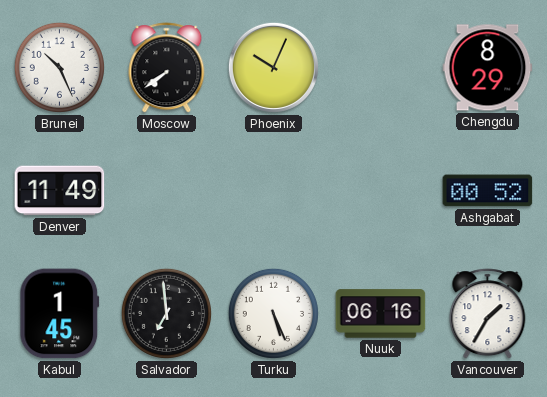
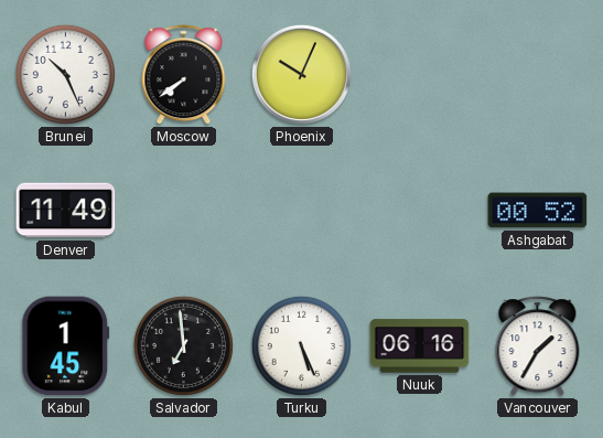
Chengdu: 8:29 -> none (488, 68)
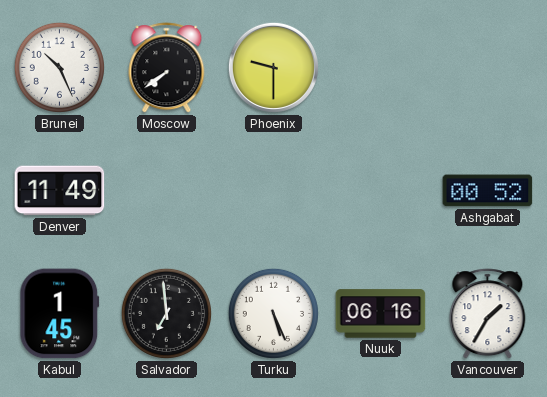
Phoenix: 10:04 -> 9:30 (273, 67)
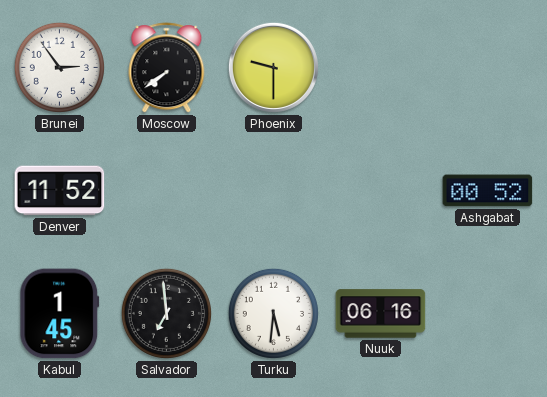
Brunei: 10:26 -> 2:54 (59, 67)
Denver: 11:49 -> 11:52 (60, 191)
Turku: 5:26 -> 5:31 (273, 313)
Vancouver: 1:35 -> none (488, 314)
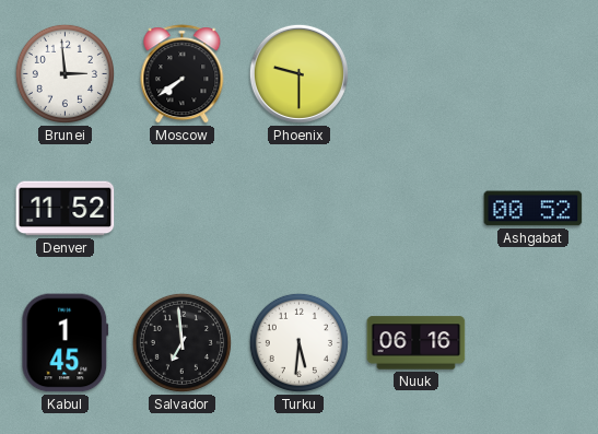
Brunei: 2:54 -> 2:59 (65, 73)
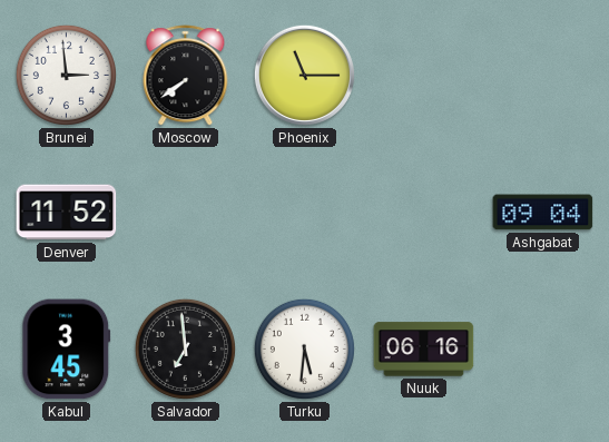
Phoenix: 9:30 -> 11:15 (304, 75)
Ashgabat: 00:52 -> 09:04 (543, 213)
Kabul: 1:45 -> 3:45 (67, 350)
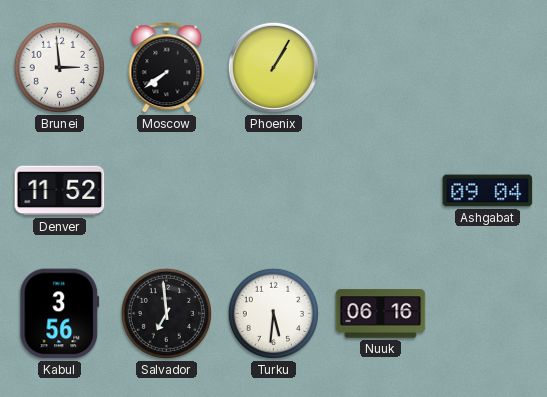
Phoenix: 11:15 -> 1:05 (273, 67)
Kabul: 3:45 -> 3:56 (60, 314)
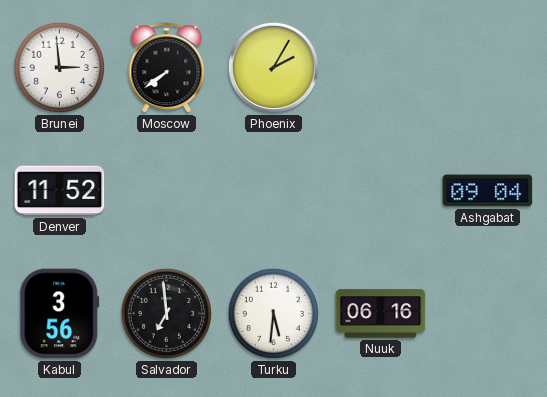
Phoenix: 1:05 -> 2:05 (273, 67)
